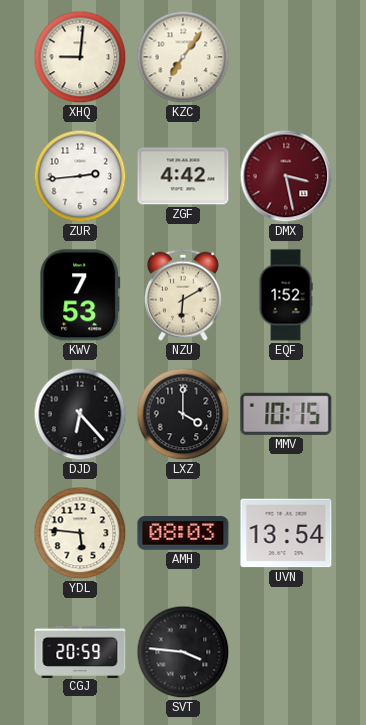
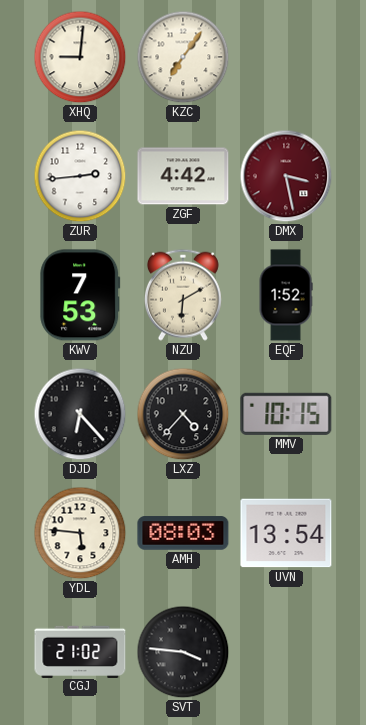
LXZ: 4:00 -> 4:37 (183, 414)
CGJ: 20:59 -> 21:02 (80, 651)
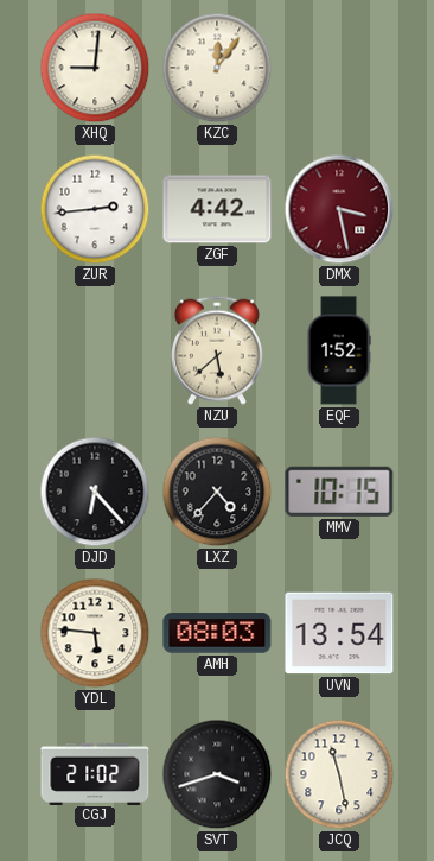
KZC: 7:06 -> 12:06 (217, 68)
KWV: 7:53 -> none (80, 295)
NZU: 6:10 -> 5:38 (217, 350)
SVT: 3:46 -> 3:42 (217, 774)
JCQ: none -> 11:28 (339, 774)
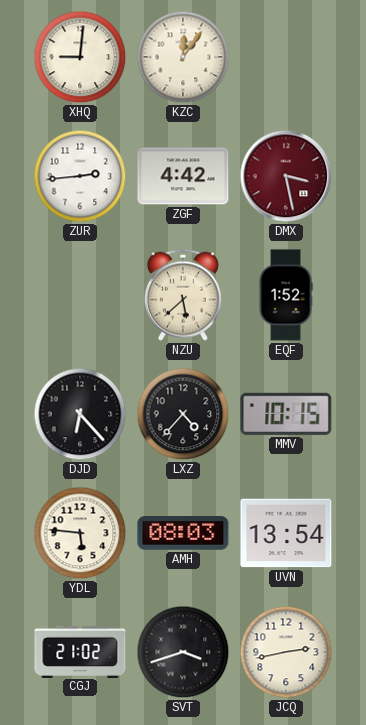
JCQ: 11:28 -> 2:43 (286, 652)
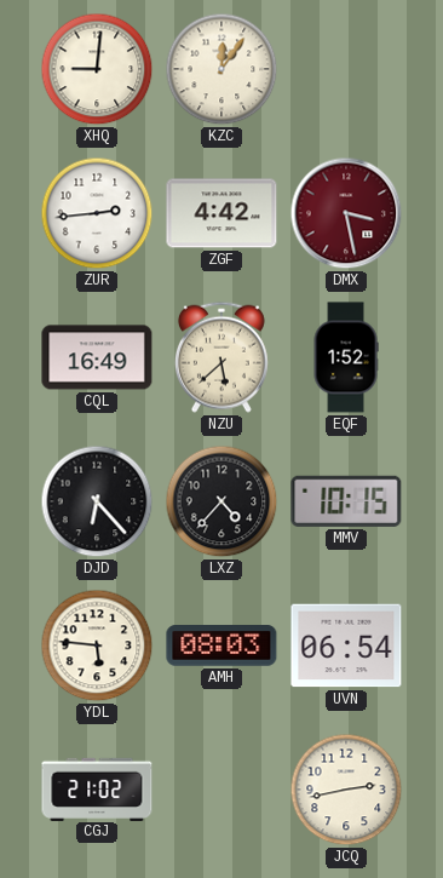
CQL: none -> 16:49 (97, 357)
UVN: 13:54 -> 06:54 (346, 645)
SVT: 3:42 -> none (183, 652)
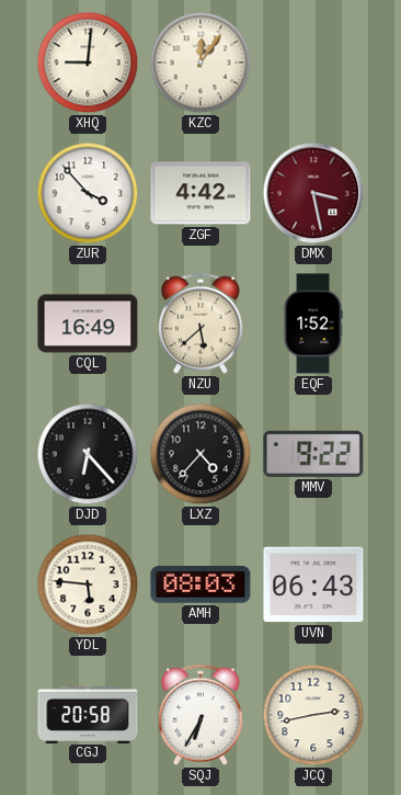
ZUR: 2:44 -> 3:53 (88, 193)
MMV: 10:15 -> 9:22 (313, 454)
UVN: 06:54 -> 06:43 (313, 584)
CGJ: 21:02 -> 20:58 (88, 714)
SQJ: none -> 6:35 (200, 715)
